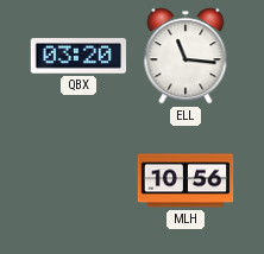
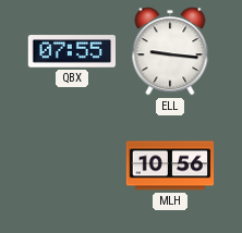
QBX: 03:20 -> 07:55 (71, 51)
ELL: 11:16 -> 9:16 (170, 51)
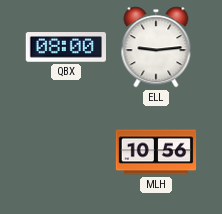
QBX: 07:55 -> 08:00 (65, 47)
ELL: 9:16 -> 9:14 (156, 47)
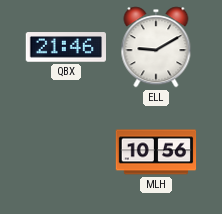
QBX: 08:00 -> 21:46 (65, 47)
ELL: 9:14 -> 9:10 (156, 47)
